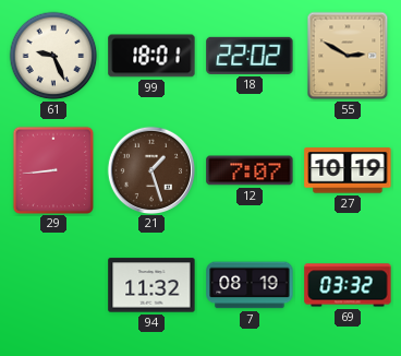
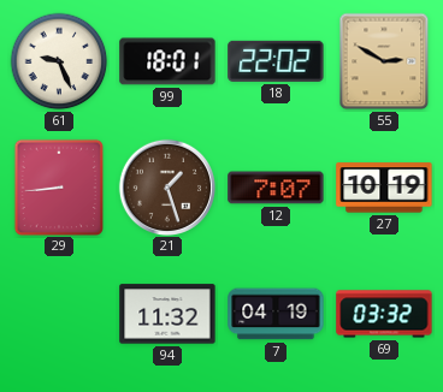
7: 08:19 -> 04:19 (276, 314)
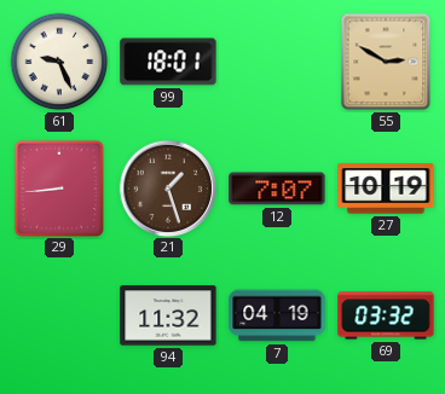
18: 22:02 -> none (276, 61)
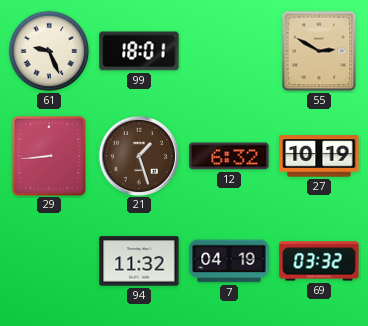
12: 7:07 -> 6:32 (229, 156)
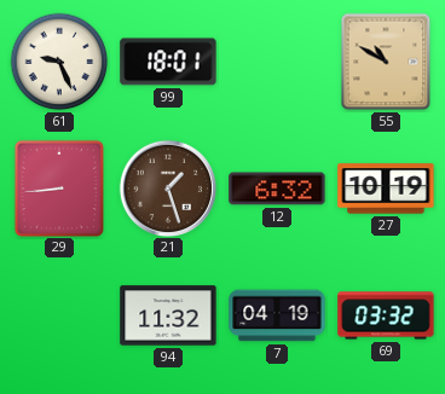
55: 2:50 -> 10:50 (386, 62)
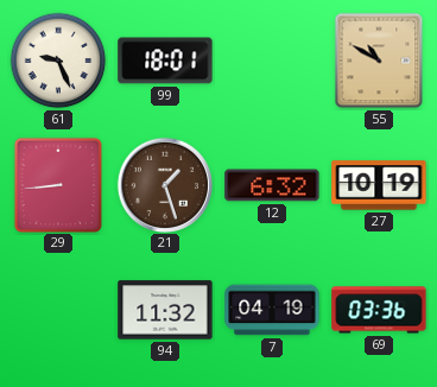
69: 03:32 -> 03:36 (379, 310)
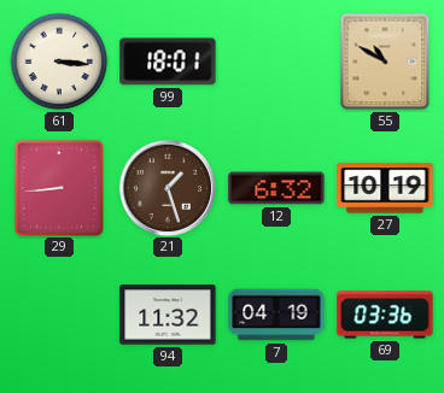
61: 9:26 -> 3:16 (59, 61)
